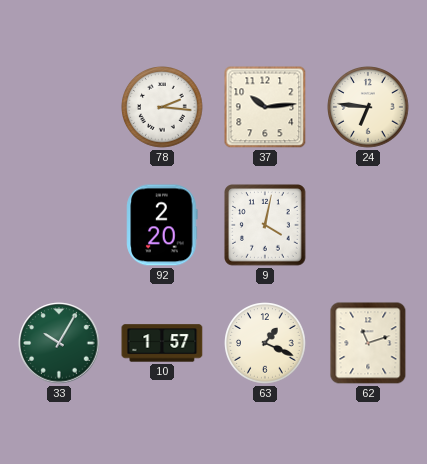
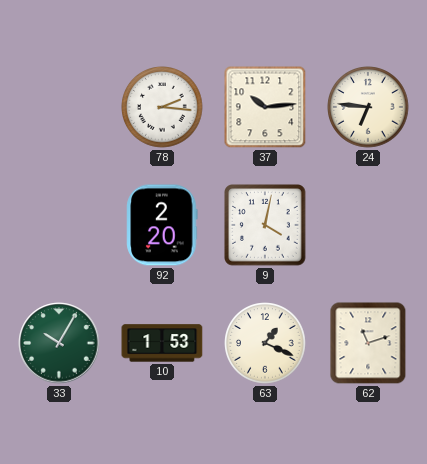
10: 1:57 -> 1:53 (162, 343)
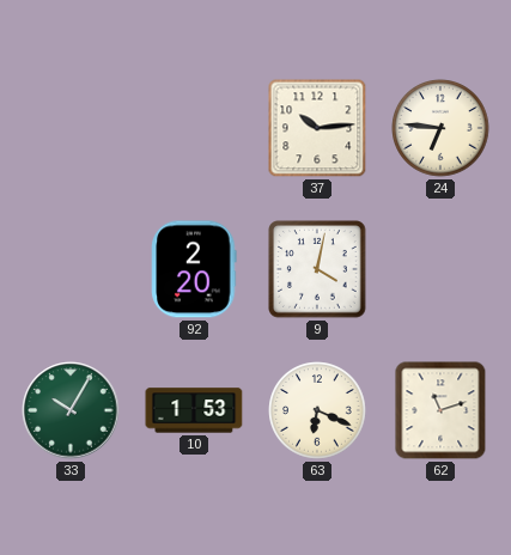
78: 2:16 -> none (162, 107)
63: 1:19 -> 6:19 (317, 410)
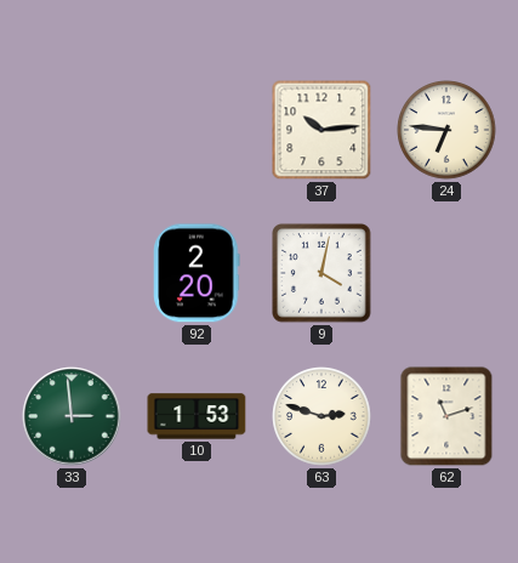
33: 10:05 -> 2:59 (72, 416)
63: 6:19 -> 2:48 (321, 416)
